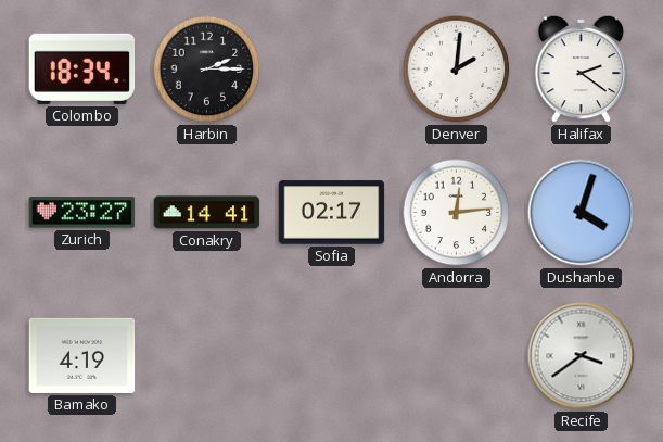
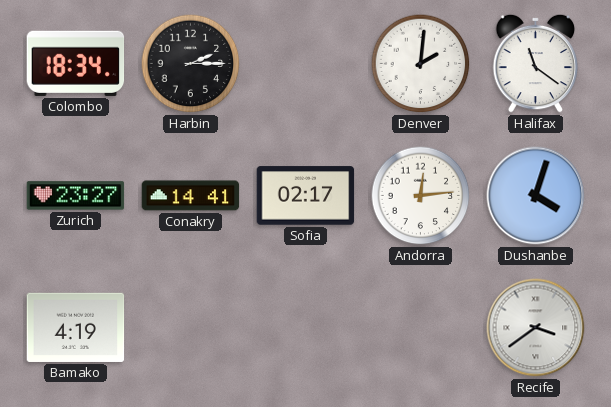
Halifax: 2:21 -> 11:21 (536, 63)
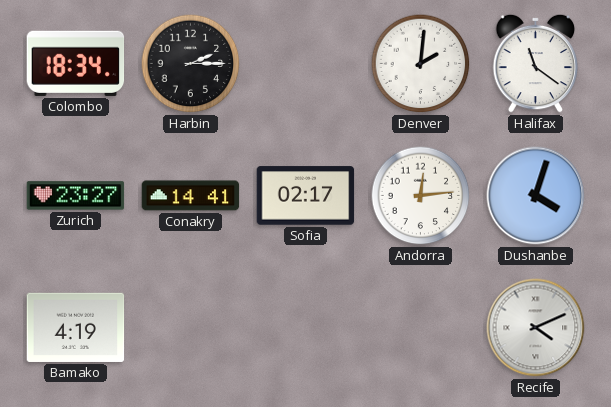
Recife: 3:39 -> 4:11 (536, 328)
